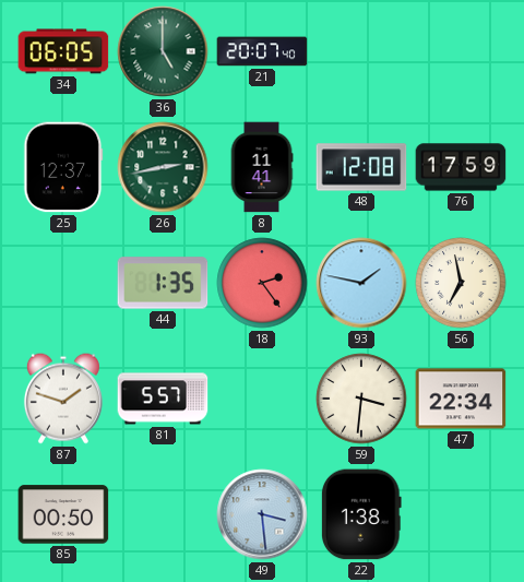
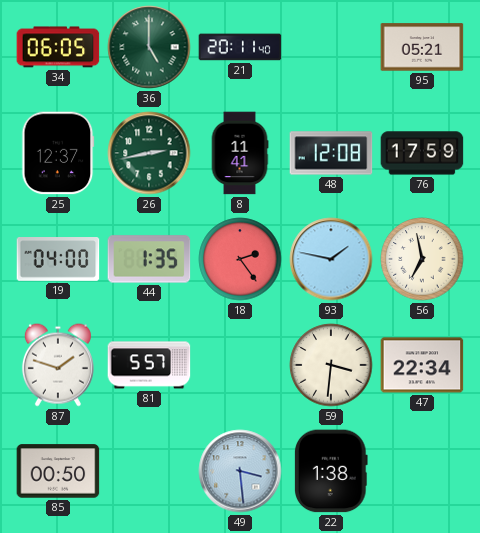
21: 20:07 -> 20:11 (240, 47)
95: none -> 05:21 (422, 47)
19: none -> 04:00 (58, 260)
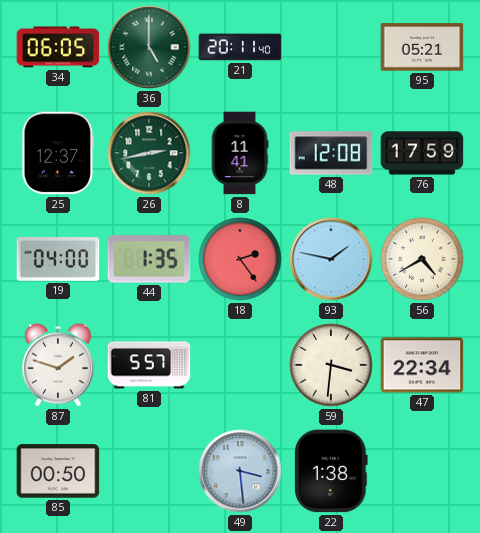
56: 6:58 -> 4:40 (422, 259)
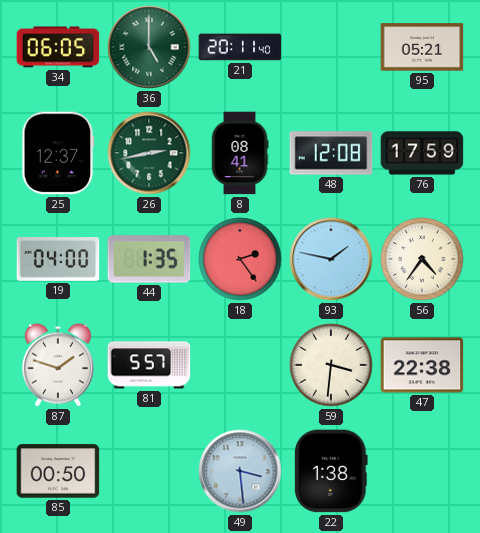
8: 11:41 -> 08:41 (240, 153)
56: 4:40 -> 4:36 (422, 259)
47: 22:34 -> 22:38 (422, 365)
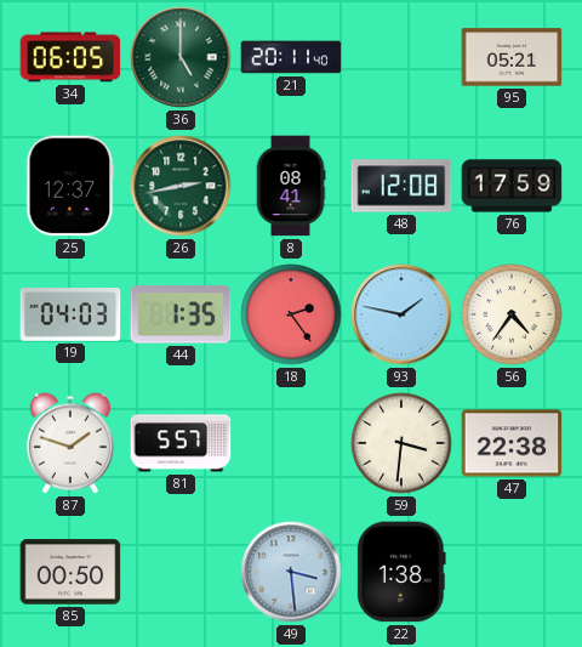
19: 04:00 -> 04:03 (70, 316)
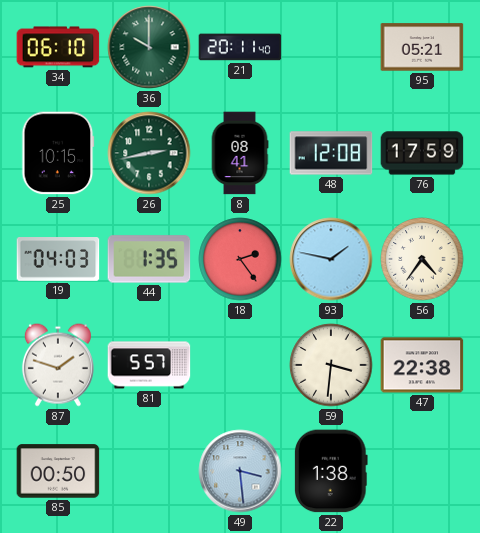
34: 06:05 -> 06:10 (58, 47)
36: 5:00 -> 10:00 (149, 47)
25: 12:37 -> 10:15 (58, 153)
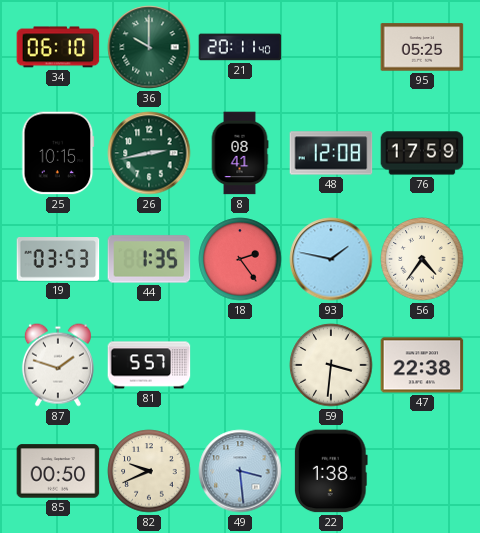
95: 05:21 -> 05:25 (422, 47)
19: 04:03 -> 03:53 (58, 260)
82: none -> 9:41 (149, 471)
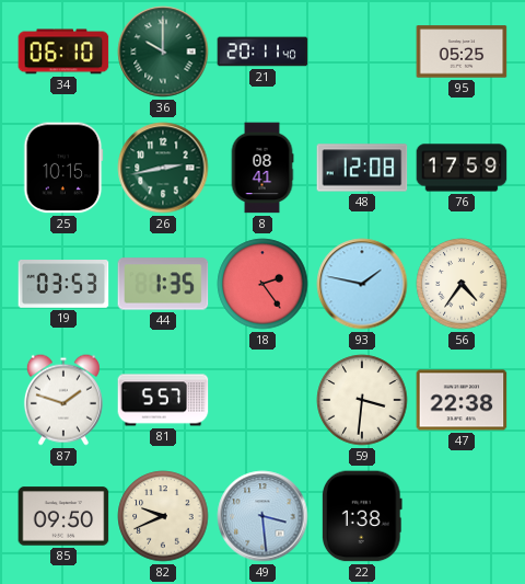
85: 00:50 -> 09:50 (63, 516)
